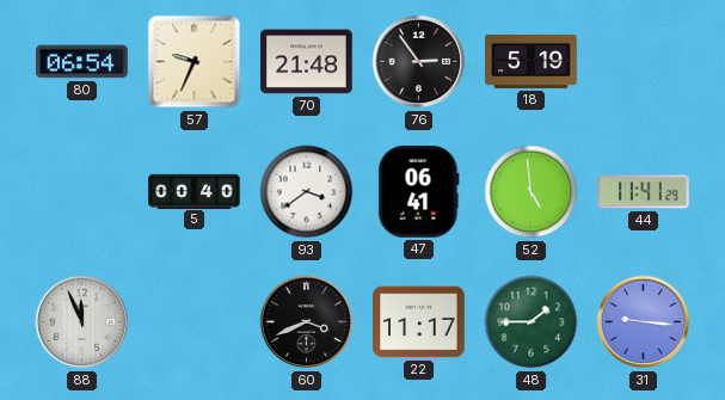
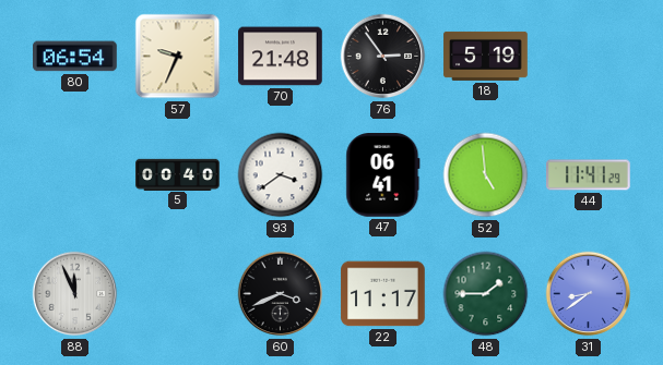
31: 9:16 -> 8:39 (589, 294)
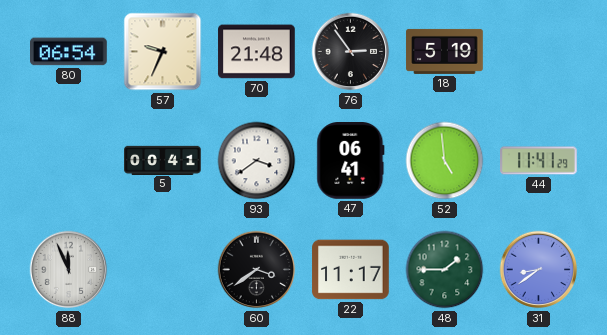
5: 00:40 -> 00:41 (163, 160)
60: 3:41 -> 3:39 (257, 270)
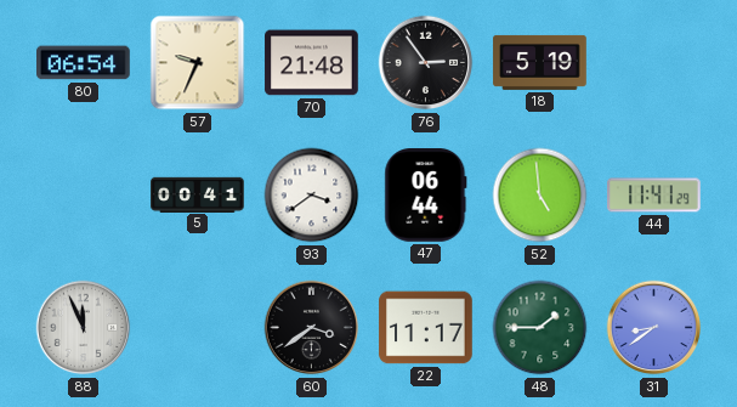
47: 06:41 -> 06:44 (426, 196)
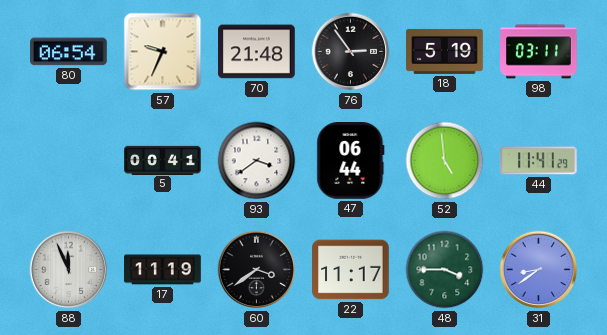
98: none -> 03:11 (539, 52)
17: none -> 11:19 (163, 270)
48: 1:45 -> 3:45 (445, 270)
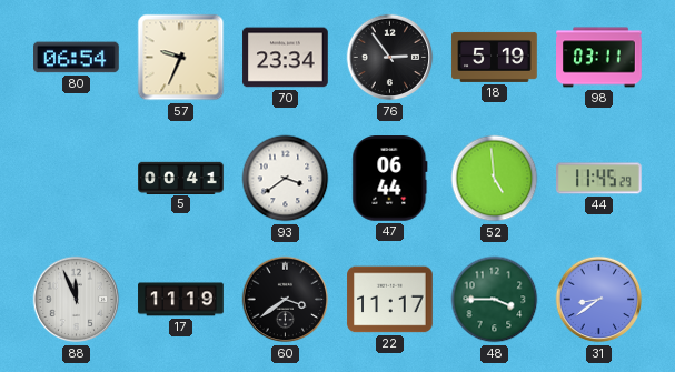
70: 21:48 -> 23:34 (286, 58)
44: 11:41 -> 11:45 (599, 179)
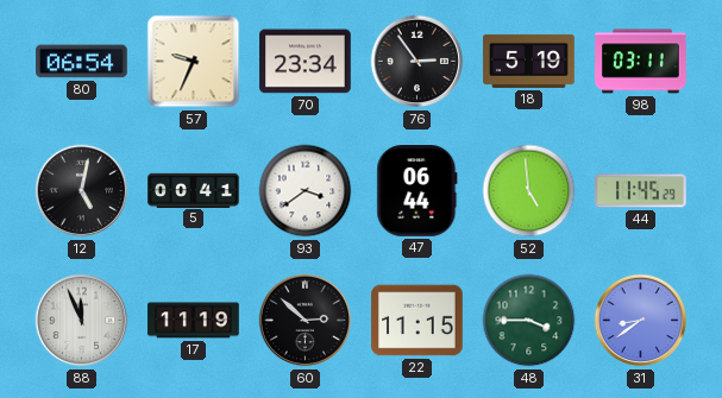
12: none -> 5:02 (82, 191)
60: 3:39 -> 2:52 (306, 321)
22: 11:17 -> 11:15 (417, 321)
